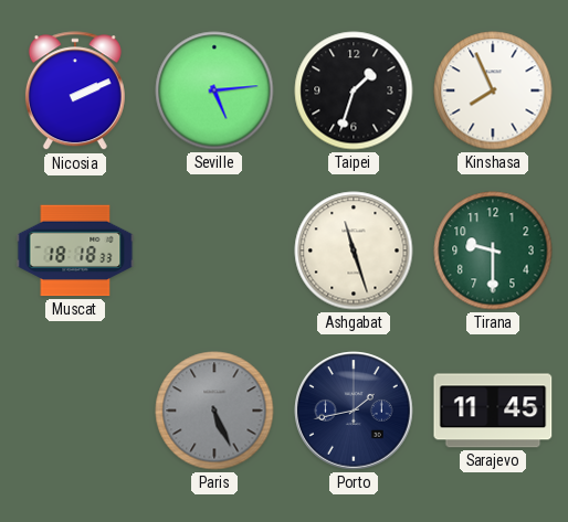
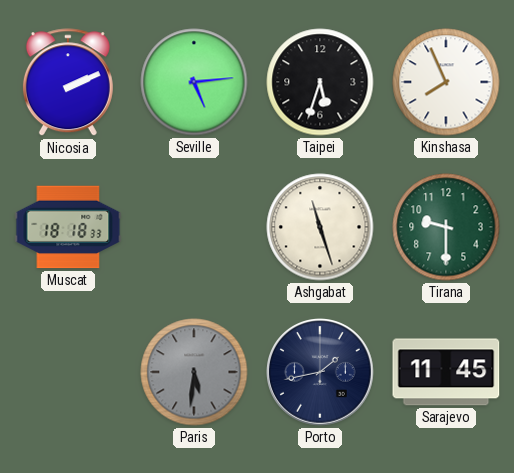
Taipei: 1:33 -> 5:33 (320, 82)
Paris: 5:26 -> 5:31 (194, 372)
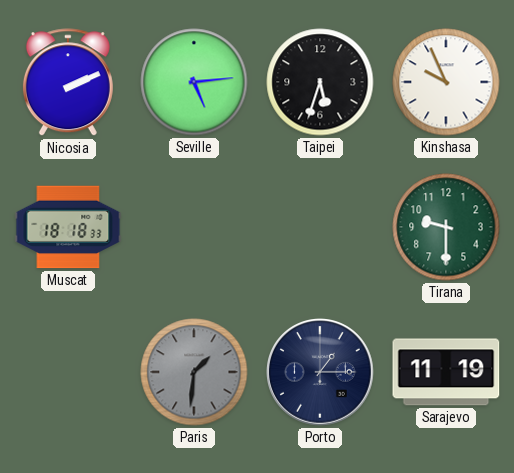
Kinshasa: 7:56 -> 9:56 (446, 82)
Ashgabat: 11:27 -> none (320, 227)
Paris: 5:31 -> 1:31 (194, 372)
Porto: 1:43 -> 1:15 (321, 373)
Sarajevo: 11:45 -> 11:19 (446, 372)
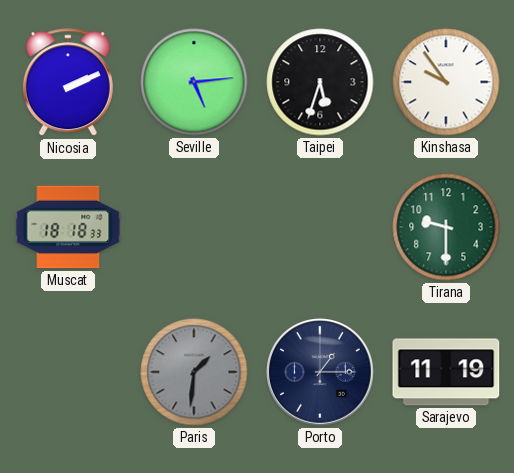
Kinshasa: 9:56 -> 9:54 (446, 82)
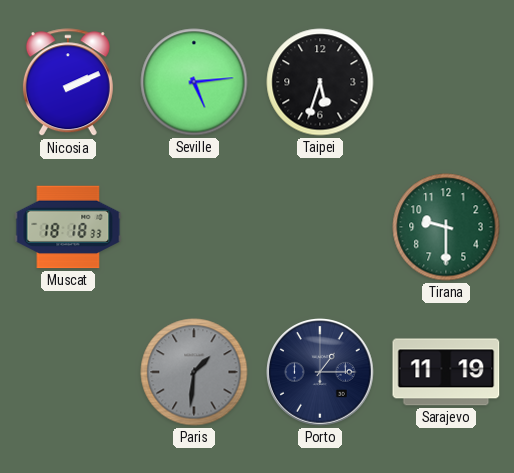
Kinshasa: 9:54 -> none (446, 82)
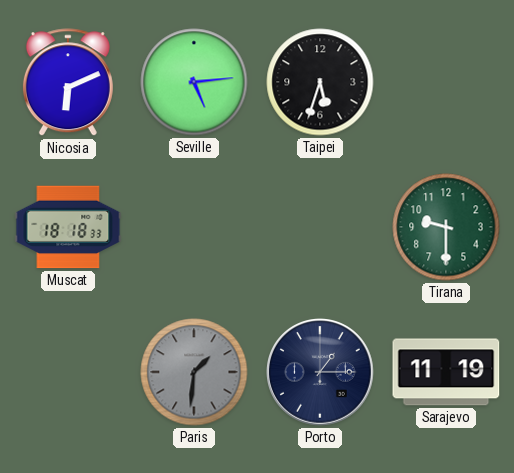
Nicosia: 2:11 -> 6:11 (68, 83)
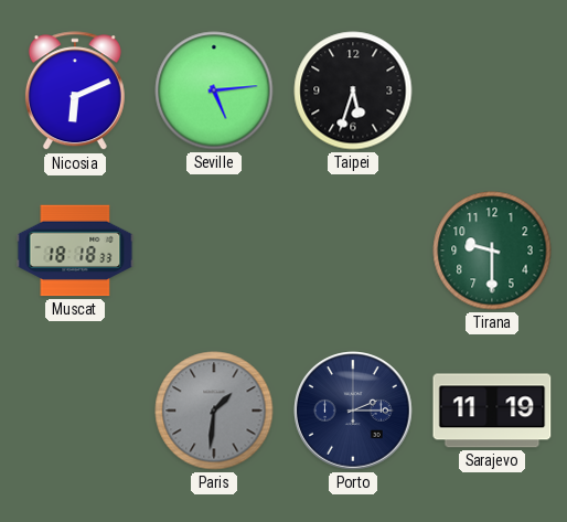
Porto: 1:15 -> 2:15 (354, 412)
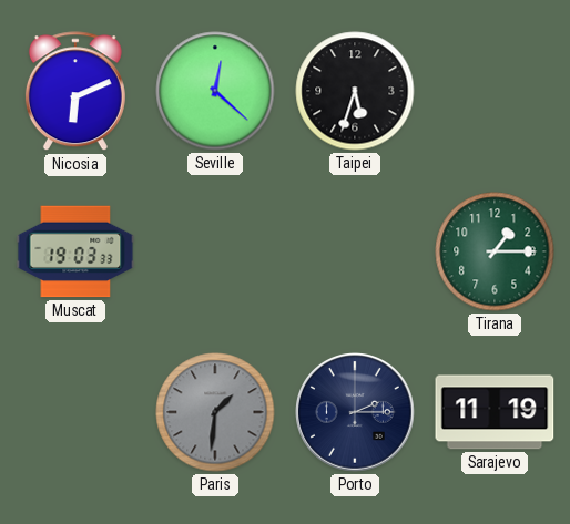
Seville: 5:14 -> 12:22 (215, 91)
Muscat: 18:18 -> 19:03 (75, 251)
Tirana: 9:30 -> 1:15 (495, 251)
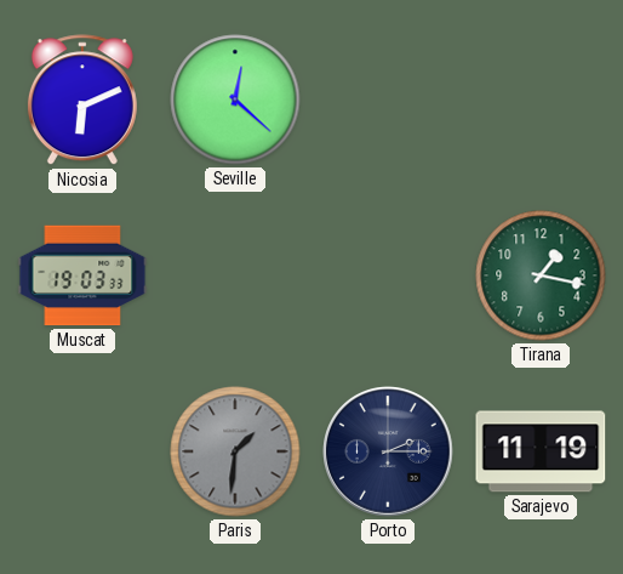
Taipei: 5:33 -> none (355, 91)
Tirana: 1:15 -> 1:17 (541, 275)
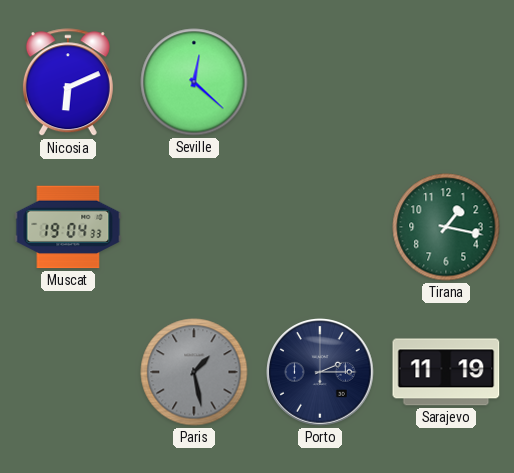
Muscat: 19:03 -> 19:04 (68, 227)
Paris: 1:31 -> 1:28 (194, 372)
